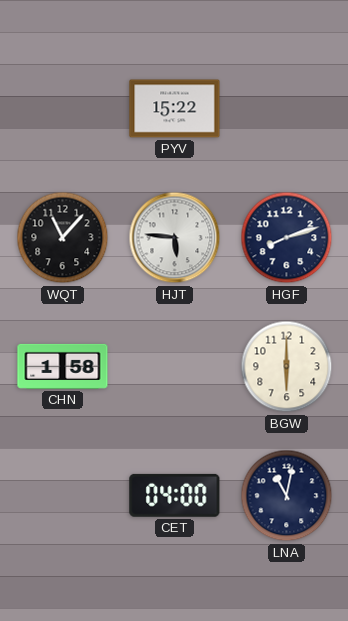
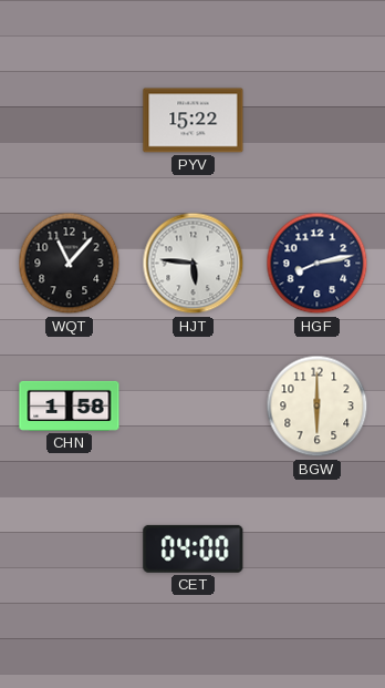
HGF: 8:12 -> 8:13 (318, 264)
LNA: 11:02 -> none (287, 496)
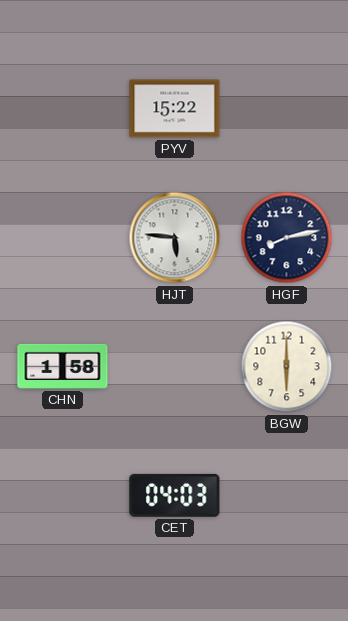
WQT: 11:07 -> none (70, 264)
CET: 04:00 -> 04:03 (175, 495)
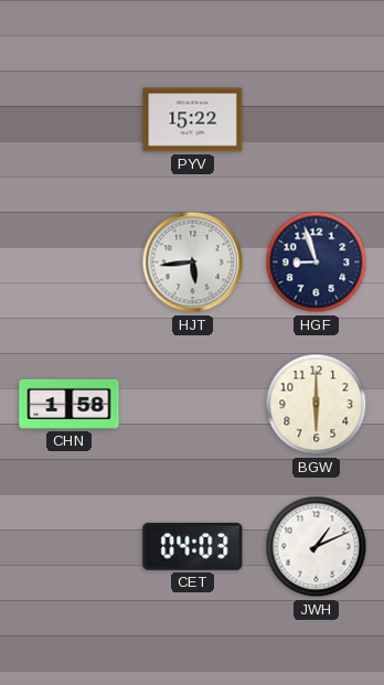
HJT: 5:46 -> 5:44 (193, 263)
HGF: 8:13 -> 8:57 (317, 263)
JWH: none -> 1:11 (317, 547)
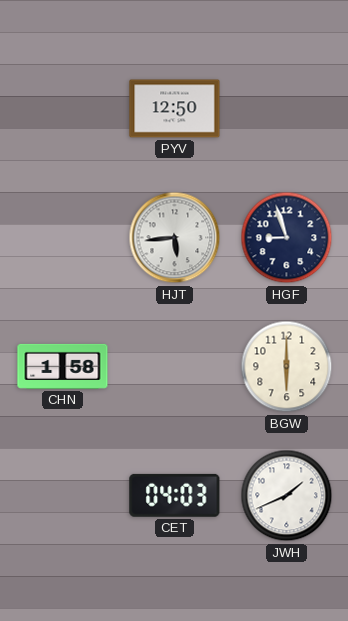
PYV: 15:22 -> 12:50 (175, 109)
JWH: 1:11 -> 1:41 (287, 496)
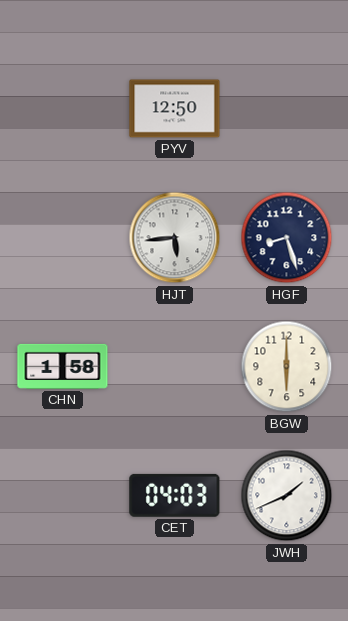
HGF: 8:57 -> 8:27 (287, 238)
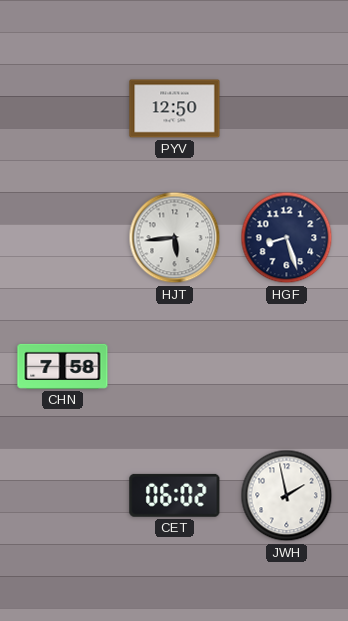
CHN: 1:58 -> 7:58 (63, 366)
BGW: 6:00 -> none (287, 367)
CET: 04:03 -> 06:02 (175, 495)
JWH: 1:41 -> 1:58 (287, 496)
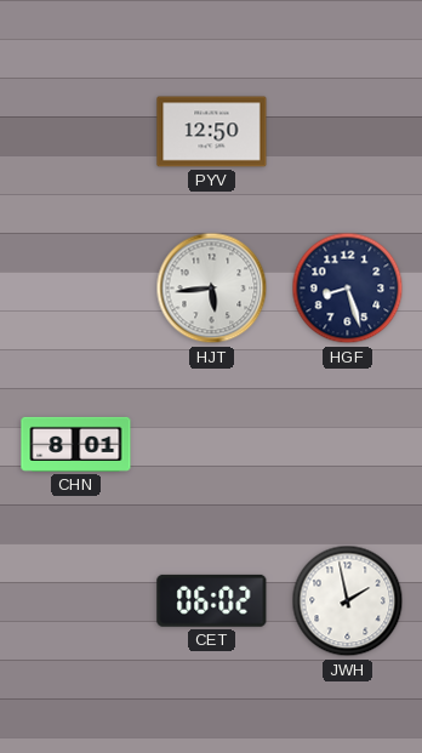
CHN: 7:58 -> 8:01 (76, 444)
